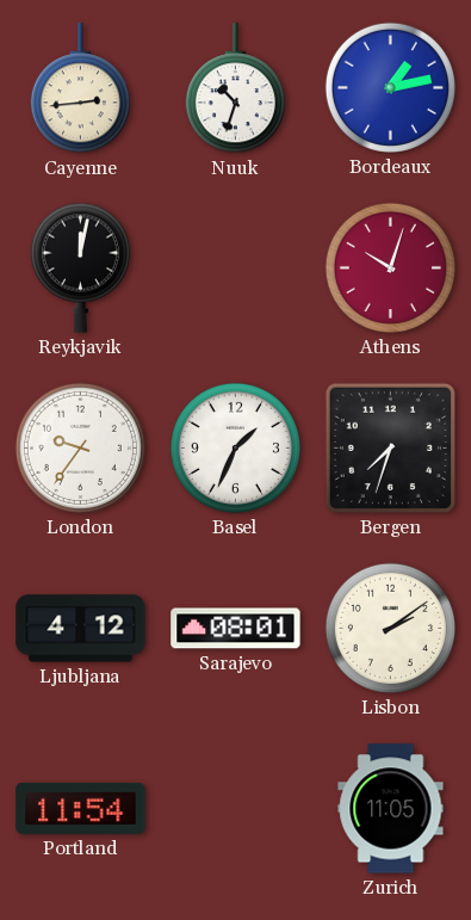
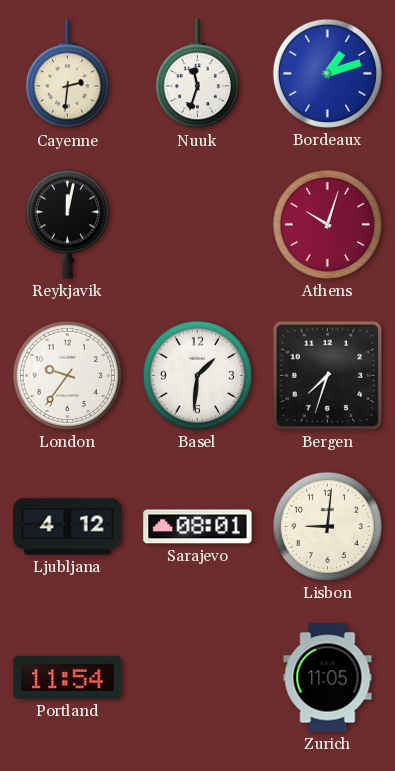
Cayenne: 2:44 -> 2:31 (67, 74)
Nuuk: 10:33 -> 11:33 (197, 74)
Bordeaux: 1:13 -> 1:12 (327, 73)
Basel: 1:34 -> 1:31 (197, 375)
Lisbon: 2:09 -> 9:01 (327, 526)
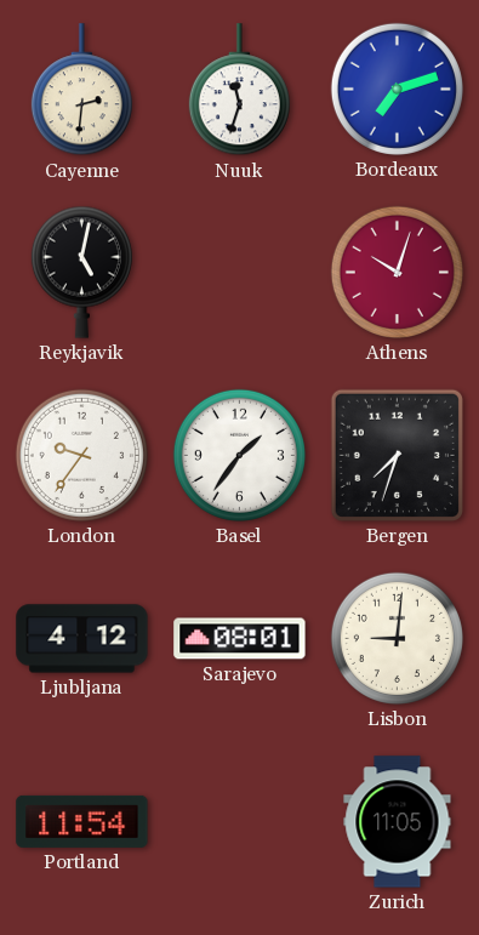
Bordeaux: 1:12 -> 7:12 (397, 89)
Reykjavik: 12:02 -> 5:02 (81, 272)
Basel: 1:31 -> 1:36 (239, 455)
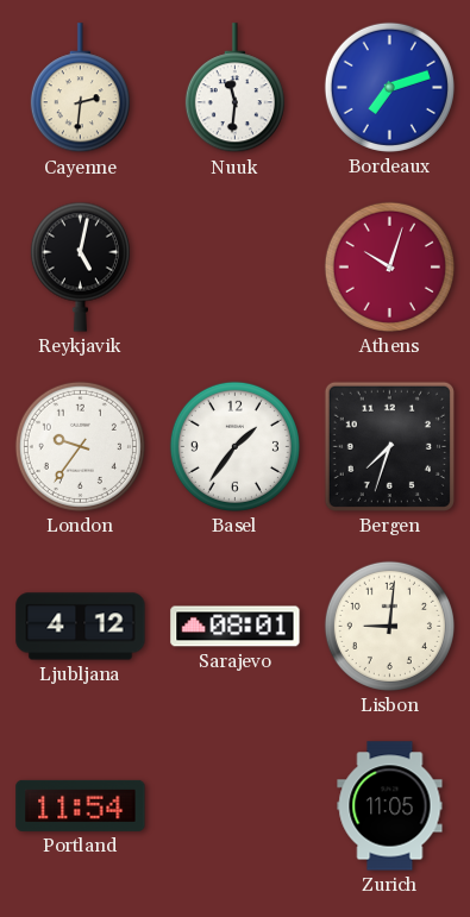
Nuuk: 11:33 -> 11:31 (234, 88)
